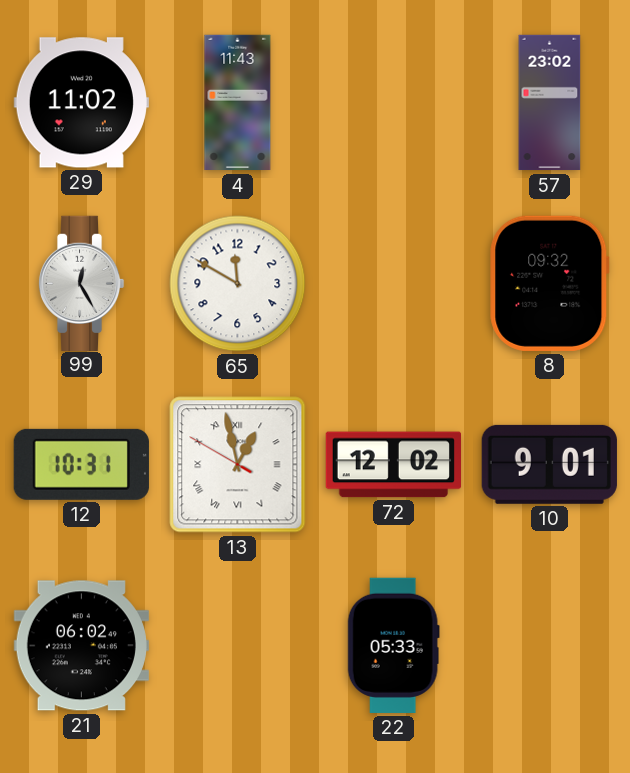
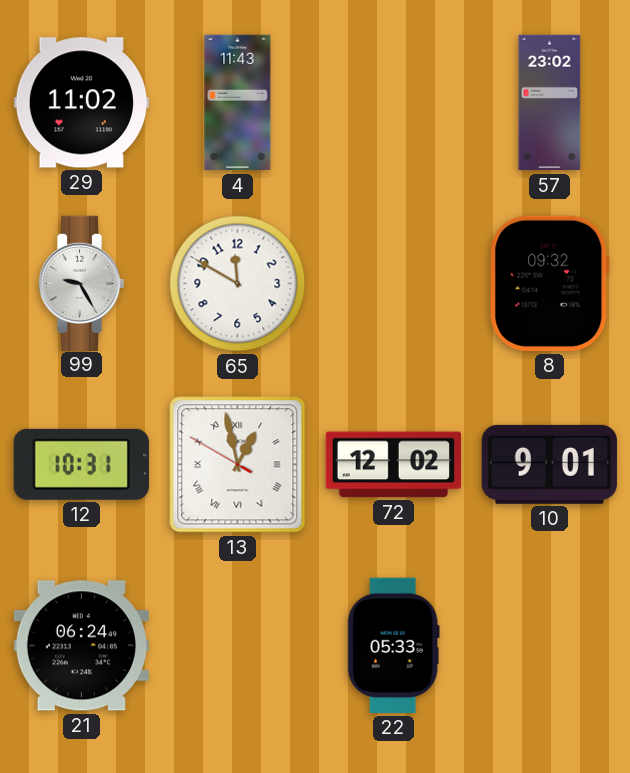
99: 12:25 -> 9:25 (81, 283)
21: 06:02 -> 06:24 (81, 646)
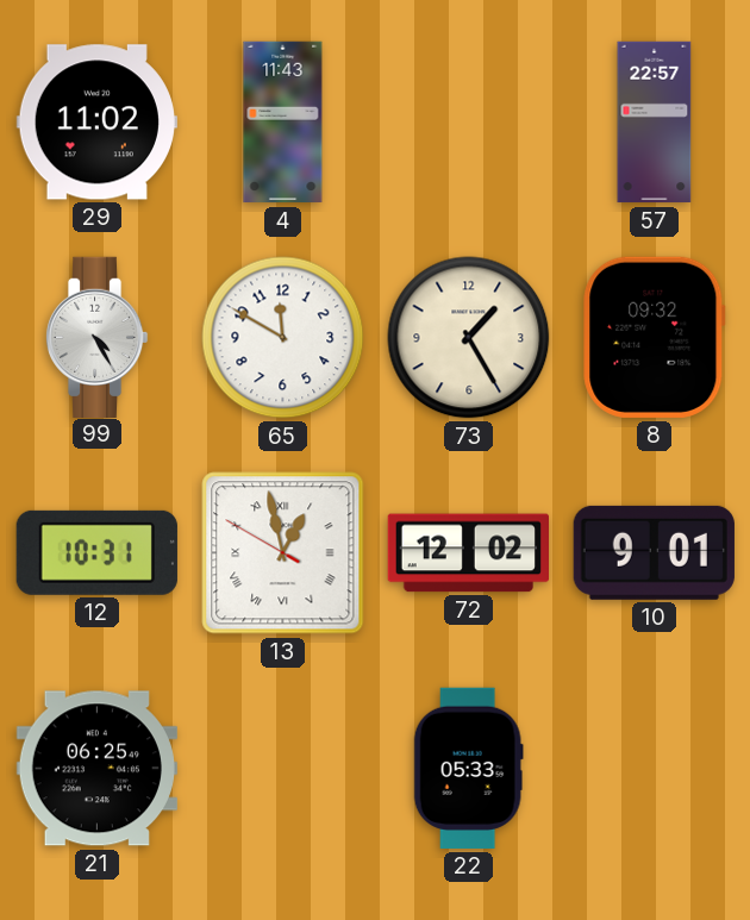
57: 23:02 -> 22:57 (655, 123)
99: 9:25 -> 4:25 (96, 337)
73: none -> 1:25 (469, 338)
21: 06:24 -> 06:25 (96, 769)
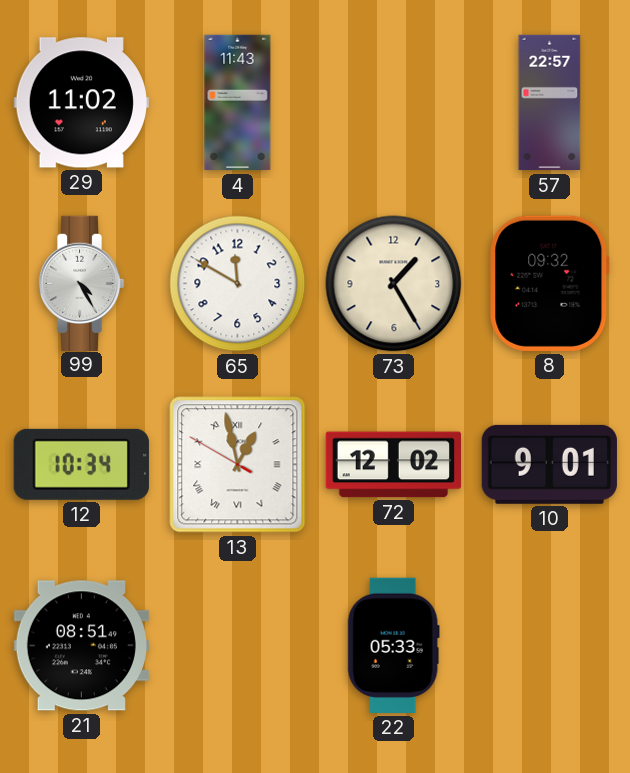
12: 10:31 -> 10:34 (81, 464)
21: 06:25 -> 08:51 (81, 646)
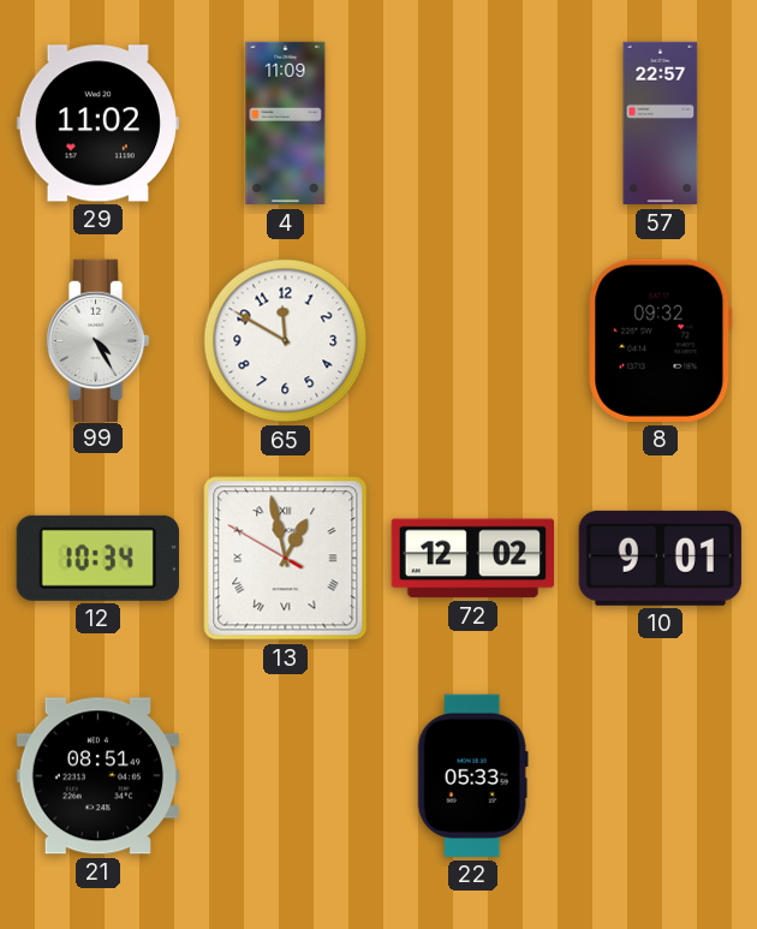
4: 11:43 -> 11:09 (286, 124)
73: 1:25 -> none (394, 284)
